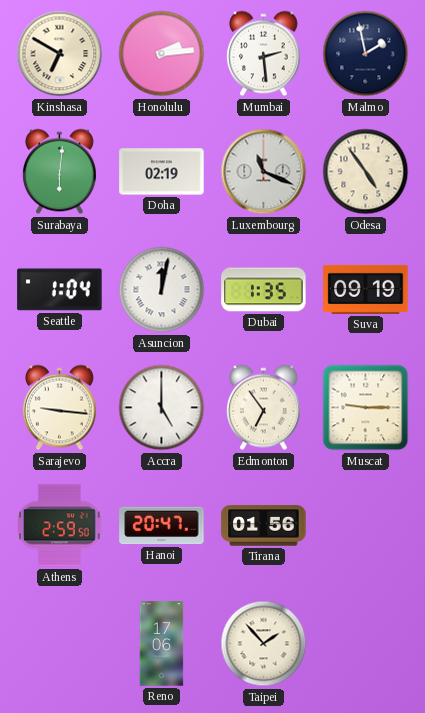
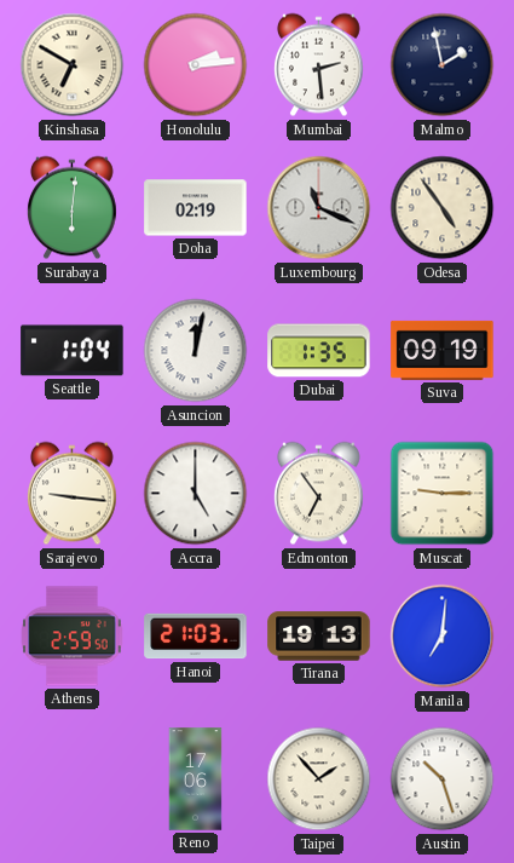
Hanoi: 20:47 -> 21:03 (196, 637)
Tirana: 01:56 -> 19:13 (319, 637)
Manila: none -> 7:01 (443, 637)
Austin: none -> 10:27 (443, 779)
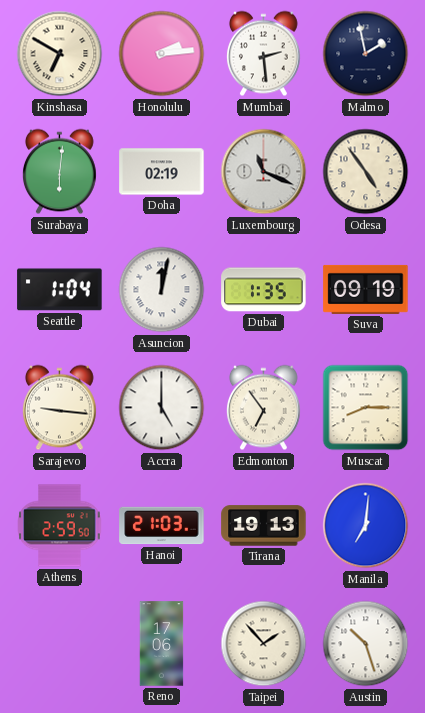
Muscat: 9:15 -> 8:15 (366, 408)
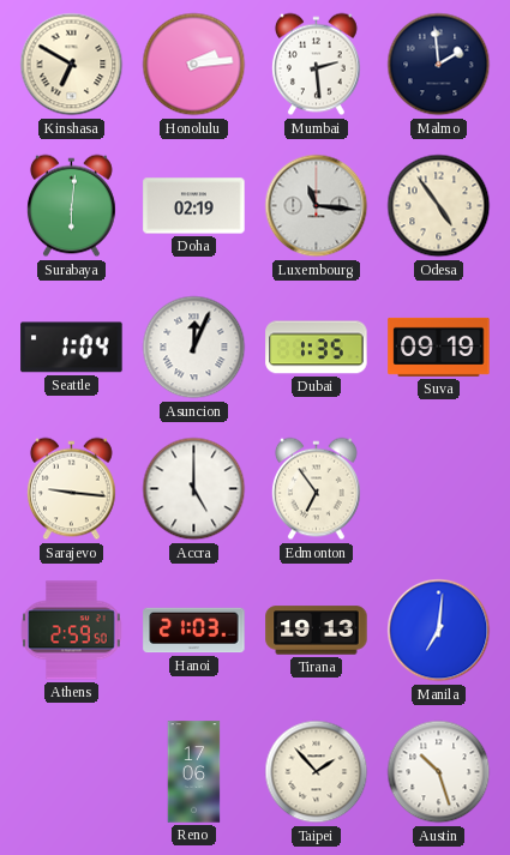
Malmo: 1:58 -> 1:59 (439, 65)
Luxembourg: 11:19 -> 11:16 (317, 206)
Asuncion: 12:02 -> 12:04 (194, 348)
Muscat: 8:15 -> none (366, 408)
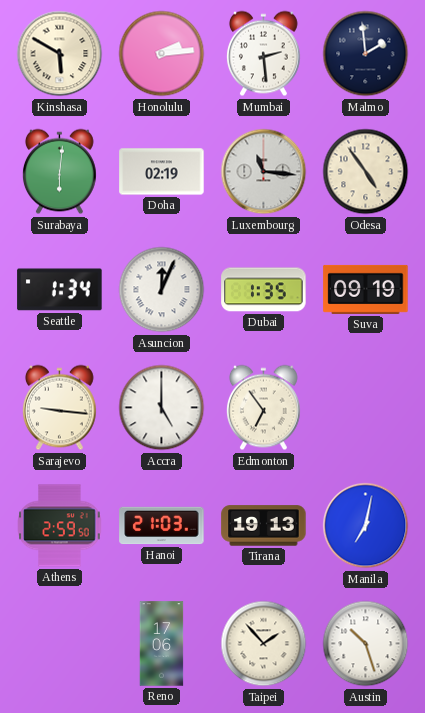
Kinshasa: 6:50 -> 5:50 (60, 54)
Seattle: 1:04 -> 1:34 (60, 290)
Manila: 7:01 -> 7:02 (366, 526)
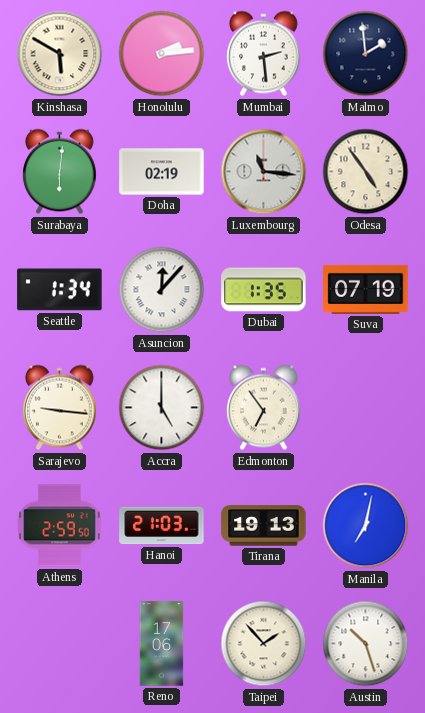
Asuncion: 12:04 -> 12:07 (162, 290)
Suva: 09:19 -> 07:19 (366, 289)
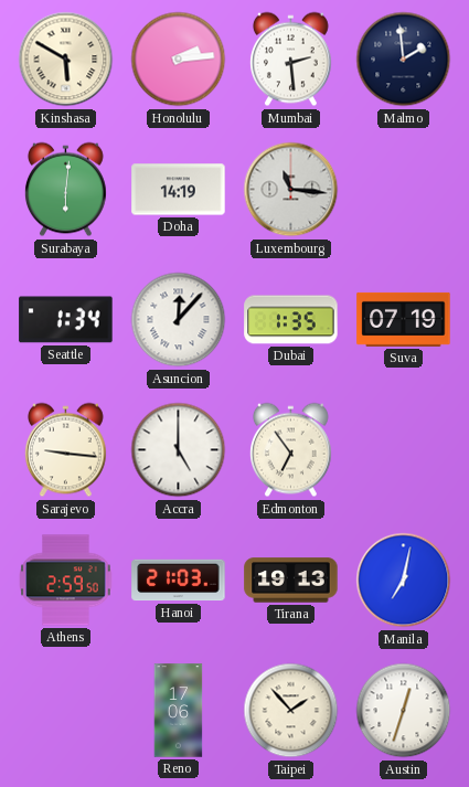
Doha: 02:19 -> 14:19 (179, 190)
Odesa: 4:54 -> none (366, 172)
Austin: 10:27 -> 12:33 (404, 711)
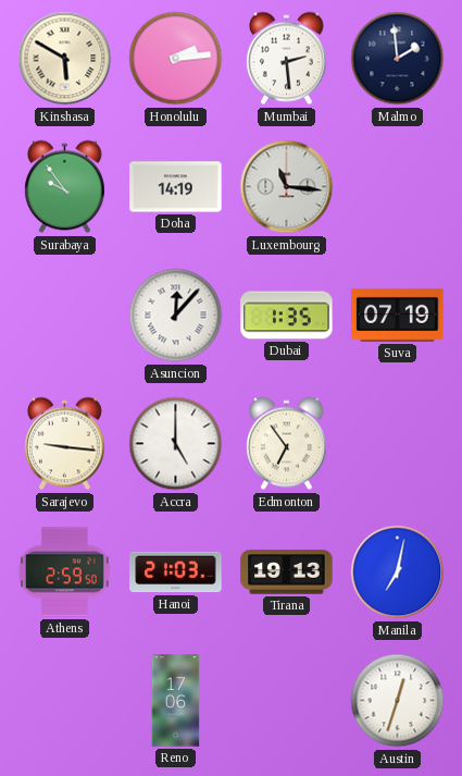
Surabaya: 6:01 -> 9:54 (65, 187)
Seattle: 1:34 -> none (66, 320)
Taipei: 1:53 -> none (291, 711)
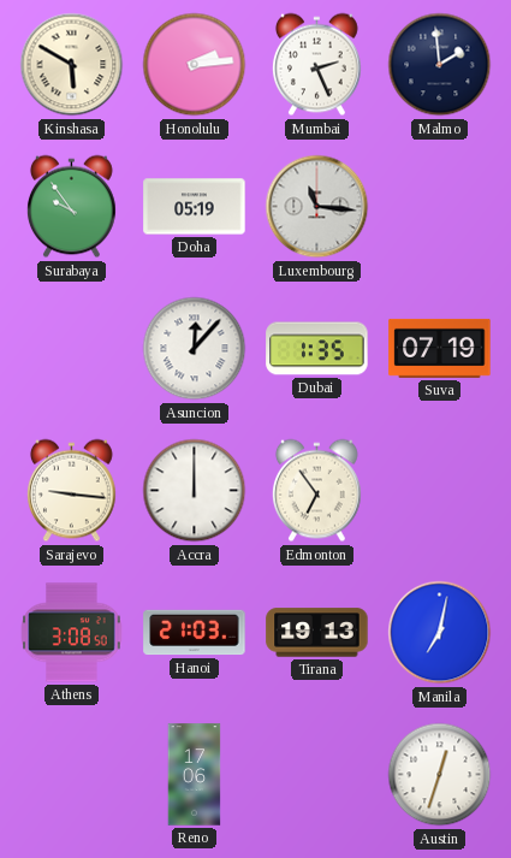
Mumbai: 2:29 -> 2:26 (317, 65)
Doha: 14:19 -> 05:19 (195, 207)
Accra: 5:00 -> 12:00 (195, 491)
Athens: 2:59 -> 3:08 (72, 633)
